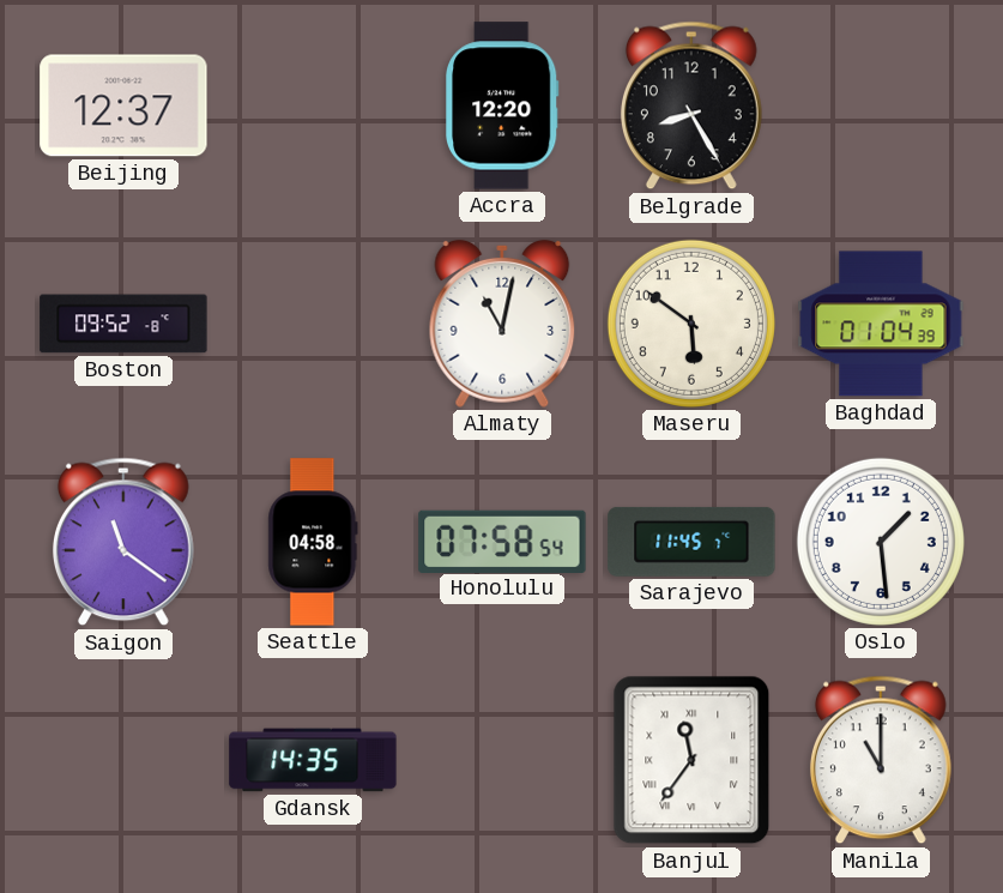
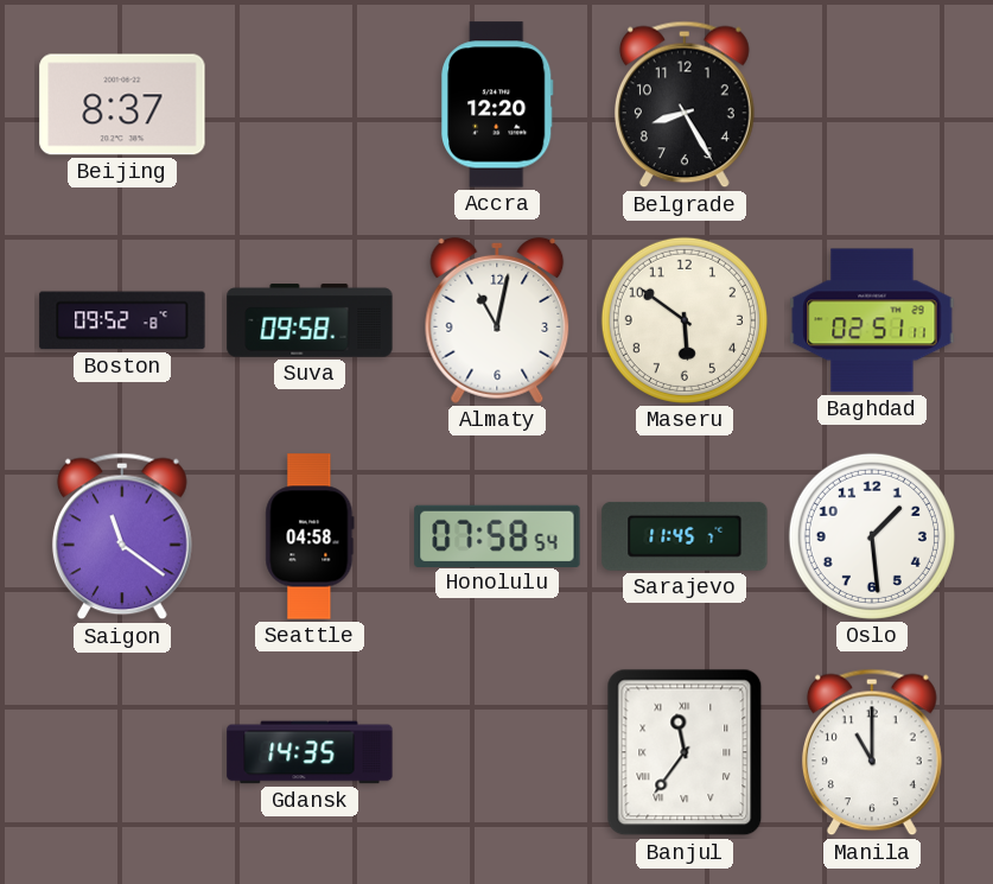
Beijing: 12:37 -> 8:37 (122, 104)
Suva: none -> 09:58 (310, 320)
Baghdad: 01:04 -> 02:51 (872, 320)
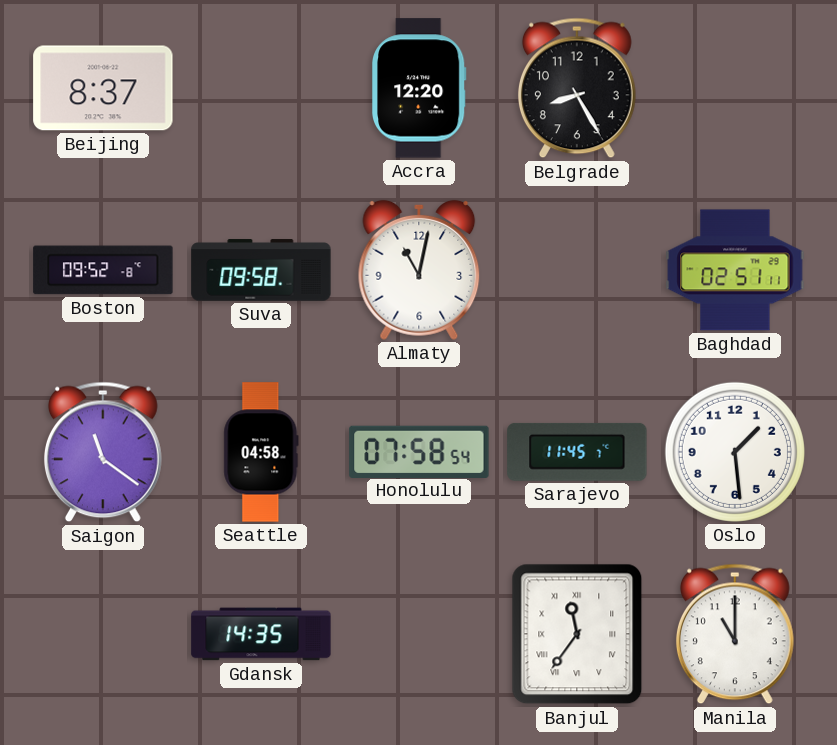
Maseru: 5:51 -> none (685, 320)
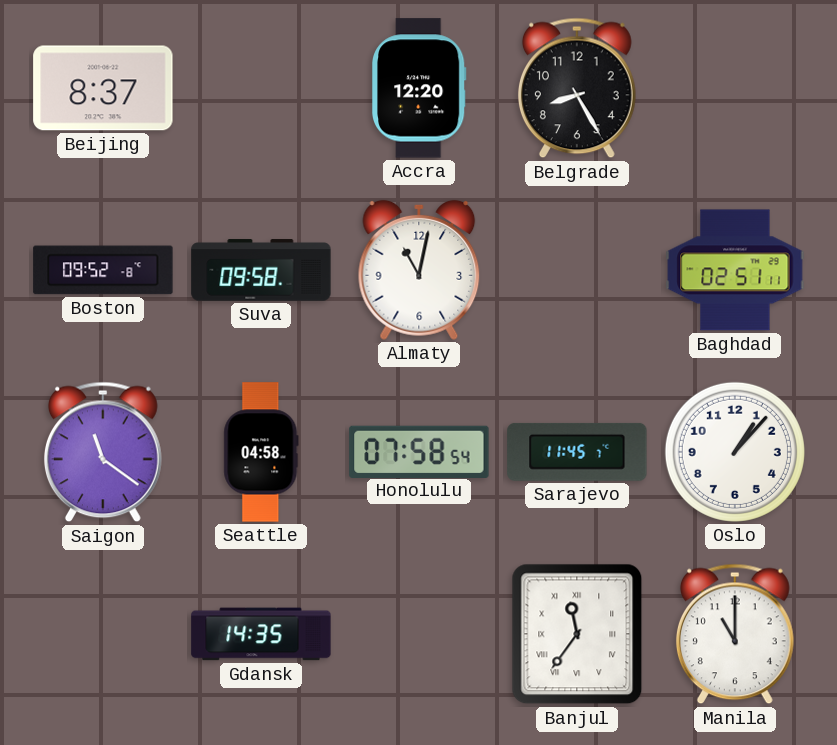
Oslo: 1:29 -> 1:07 (735, 452)
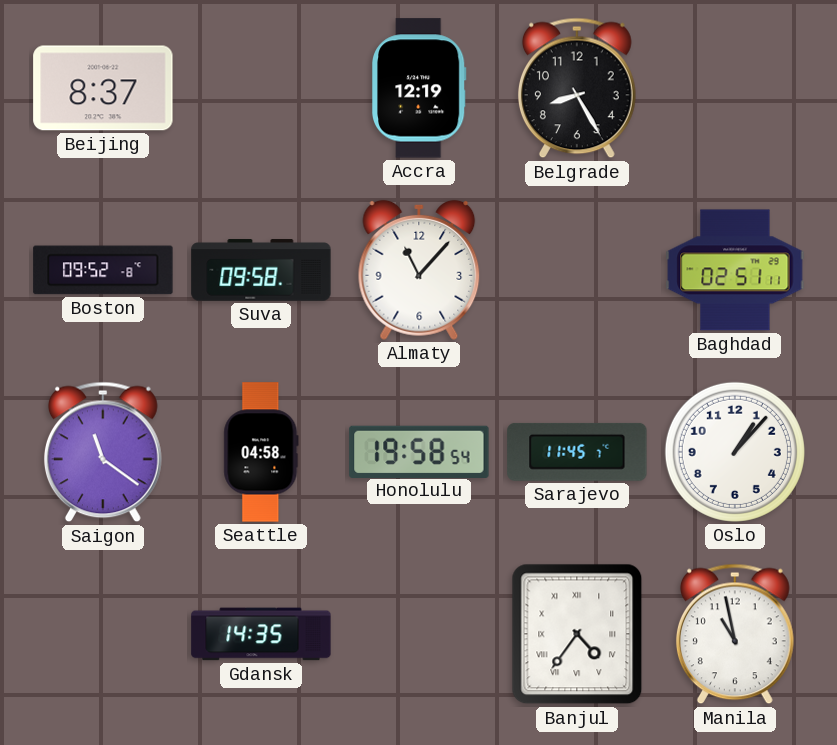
Accra: 12:20 -> 12:19 (420, 88)
Almaty: 11:02 -> 11:07 (419, 270)
Honolulu: 07:58 -> 19:58 (419, 451)
Banjul: 11:36 -> 4:36 (577, 634)
Manila: 11:00 -> 10:58 (735, 634)
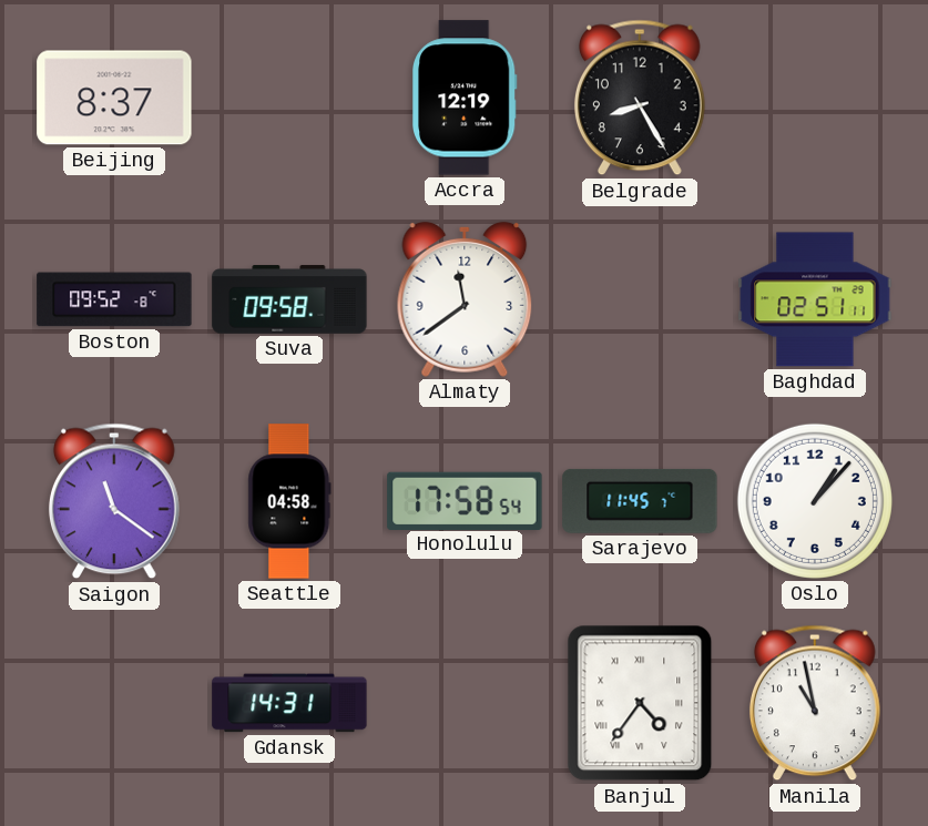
Almaty: 11:07 -> 11:39 (465, 299)
Honolulu: 19:58 -> 17:58 (465, 500)
Gdansk: 14:35 -> 14:31 (289, 703)
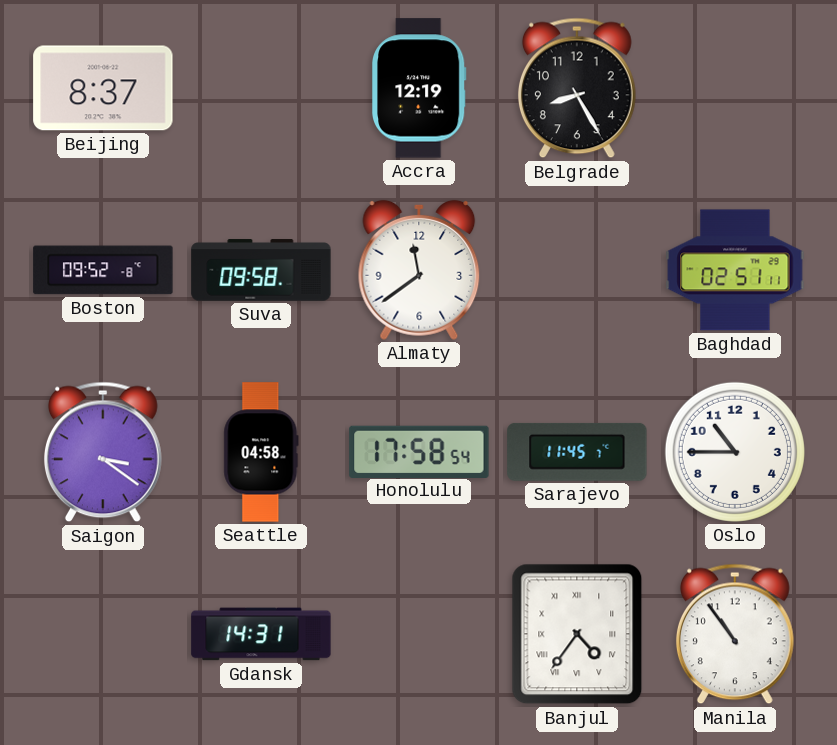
Saigon: 11:21 -> 3:21 (103, 452)
Oslo: 1:07 -> 10:45 (735, 452)
Manila: 10:58 -> 10:54 (735, 634)
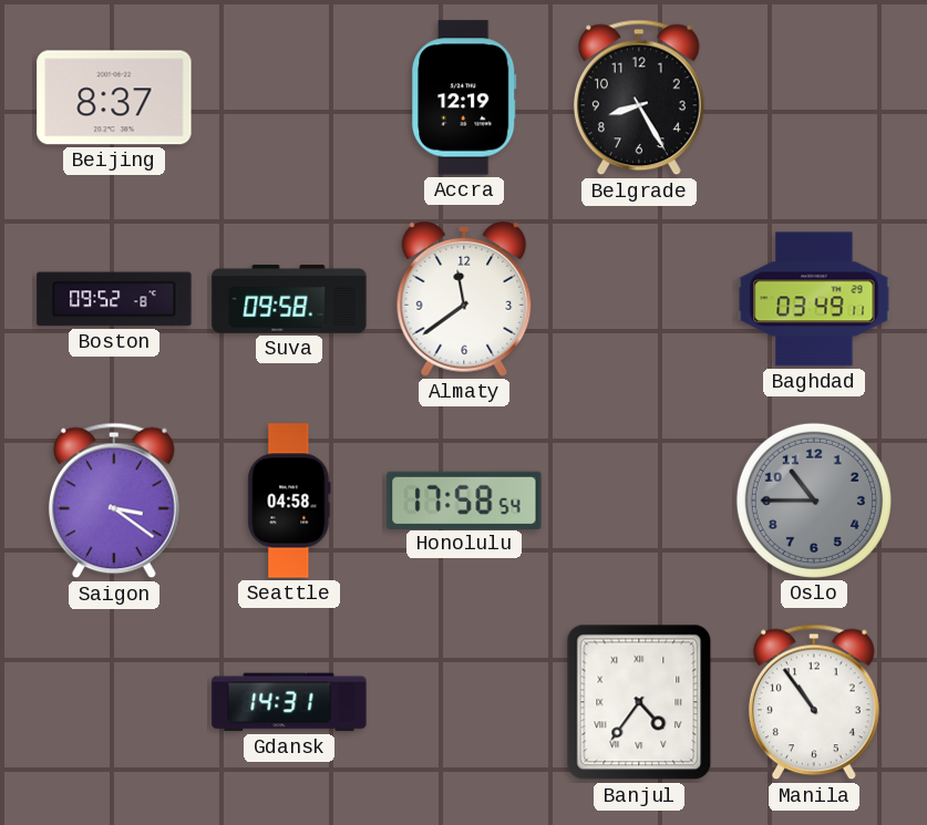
Baghdad: 02:51 -> 03:49 (814, 299)
Sarajevo: 11:45 -> none (577, 452)
Oslo dial: white -> grey (814, 501)
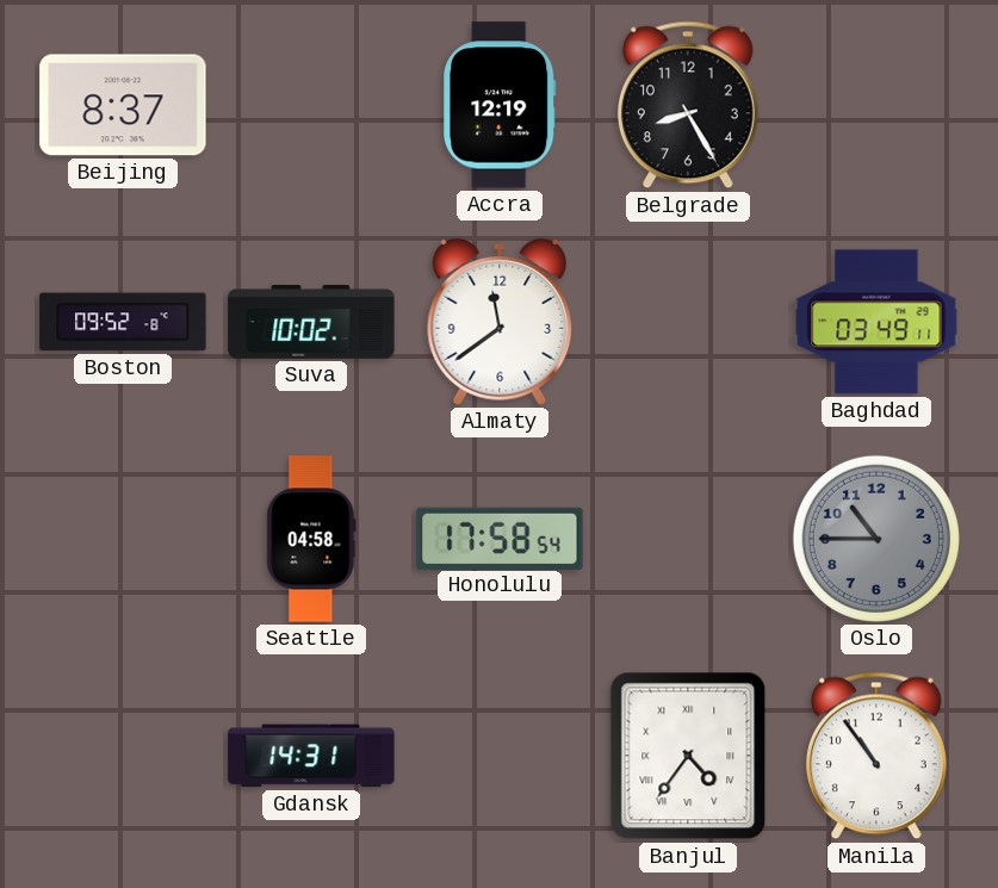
Suva: 09:58 -> 10:02 (311, 322)
Saigon: 3:21 -> none (114, 501)
